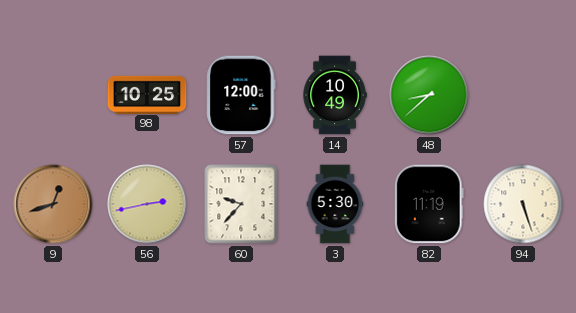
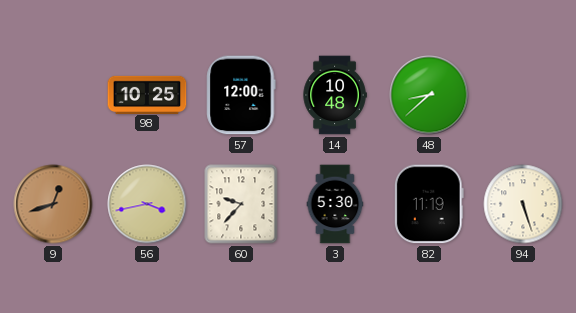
14: 10:49 -> 10:48 (335, 95)
56: 2:43 -> 3:43 (147, 204)
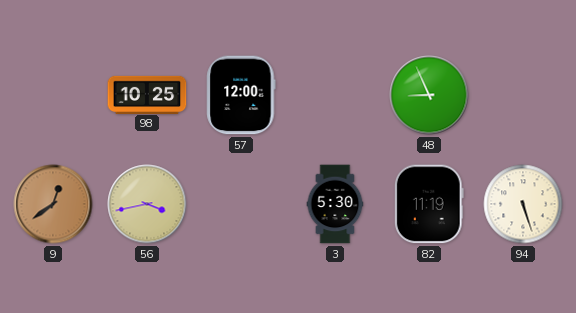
14: 10:48 -> none (335, 95)
48: 8:38 -> 8:56 (429, 95)
9: 12:42 -> 12:39 (53, 204)
60: 9:37 -> none (241, 204)
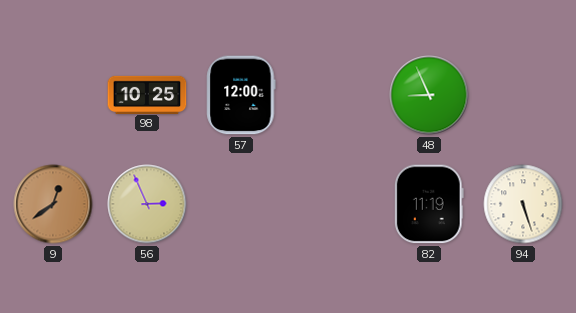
56: 3:43 -> 2:56 (147, 204)
3: 5:30 -> none (335, 204)
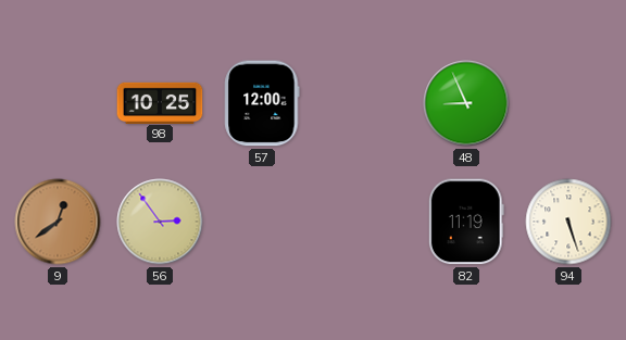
56: 2:56 -> 2:54 (160, 222)
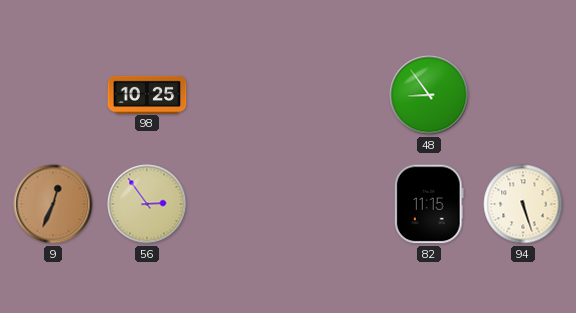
57: 12:00 -> none (262, 103)
48: 8:56 -> 8:54 (429, 95)
9: 12:39 -> 12:34 (53, 204)
82: 11:19 -> 11:15 (429, 204)
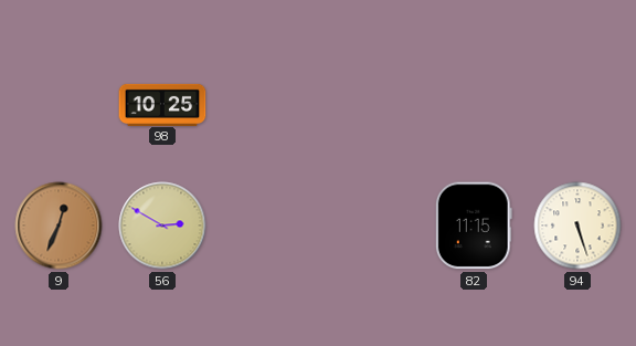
48: 8:54 -> none (429, 95)
56: 2:54 -> 2:50 (162, 226)
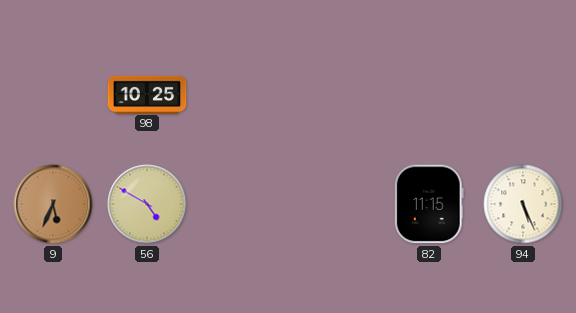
9: 12:34 -> 5:34 (53, 204)
56: 2:50 -> 4:50 (147, 204)
94: 5:27 -> 5:26 (523, 204)
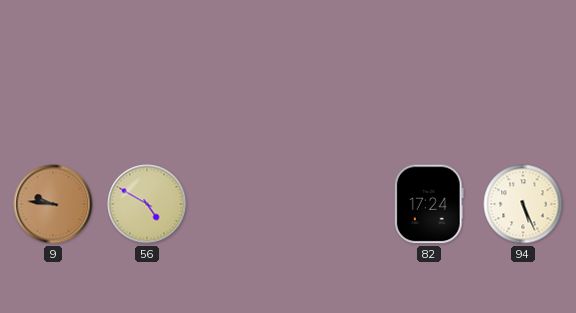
98: 10:25 -> none (147, 94)
9: 5:34 -> 9:46 (53, 204)
82: 11:15 -> 17:24 (429, 204)
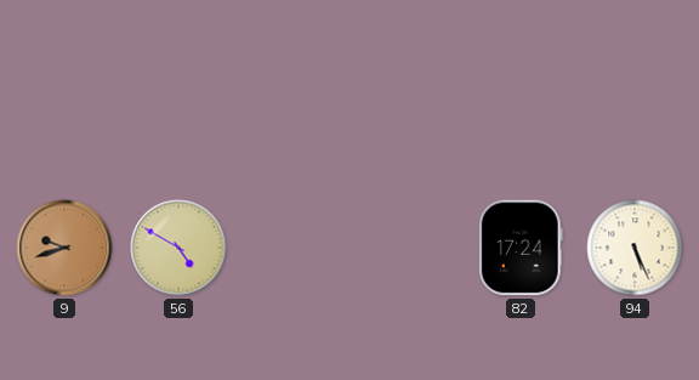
9: 9:46 -> 9:42 (64, 248)
